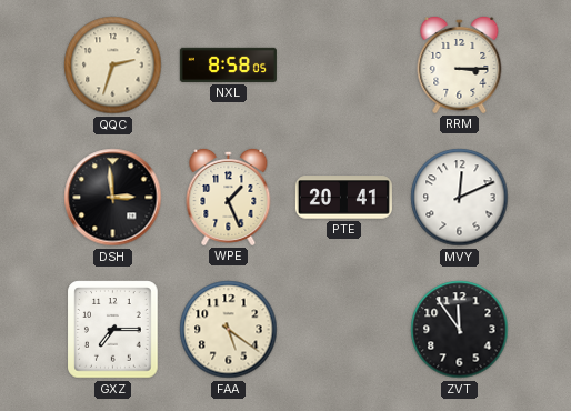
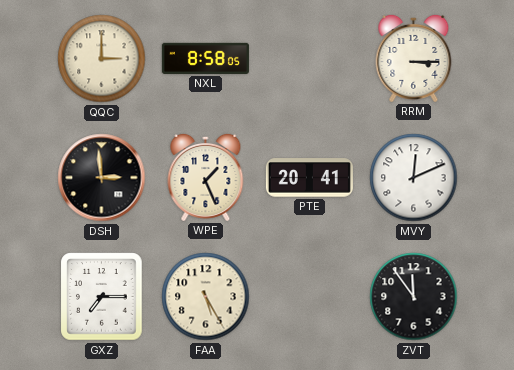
QQC: 2:33 -> 3:00 (102, 59)
FAA: 5:21 -> 5:25 (206, 297)
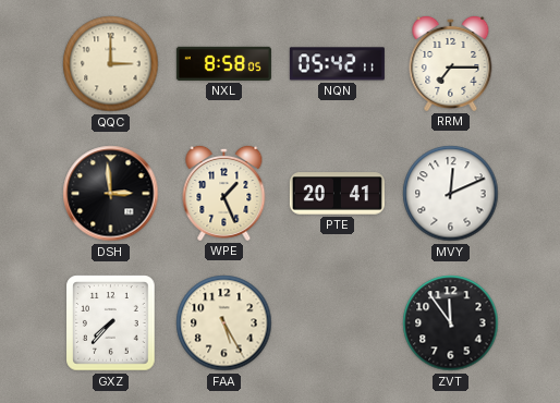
NQN: none -> 05:42 (337, 64)
RRM: 3:15 -> 7:15 (451, 63)
GXZ: 7:15 -> 7:37 (111, 323)
